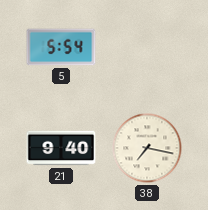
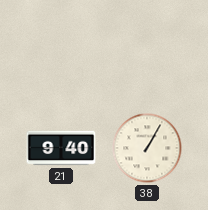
5: 5:54 -> none (61, 47)
38: 7:17 -> 1:05 (147, 148)
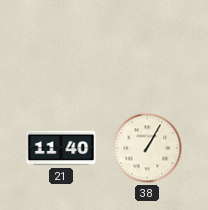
21: 9:40 -> 11:40 (61, 148)
